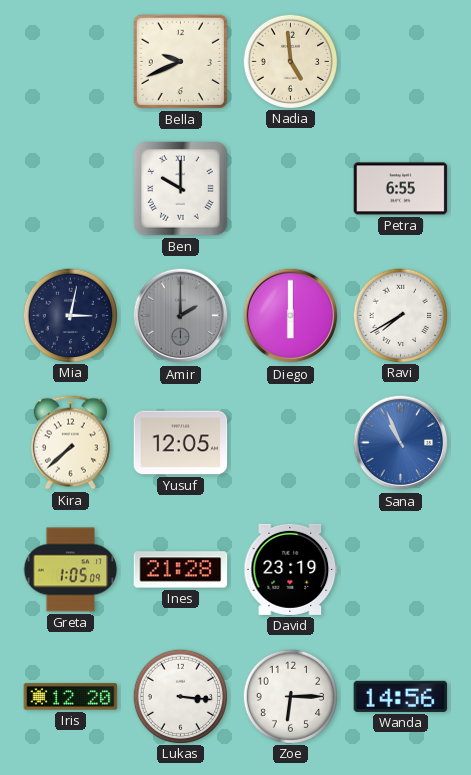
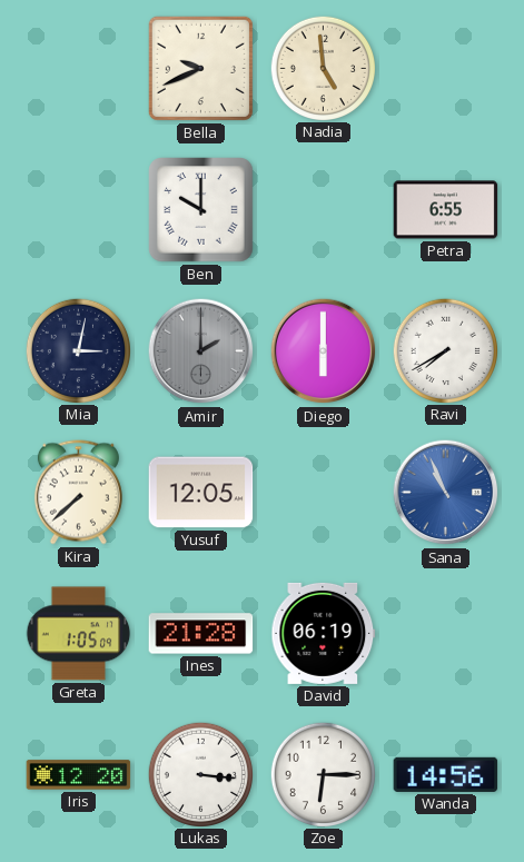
David: 23:19 -> 06:19 (324, 633)
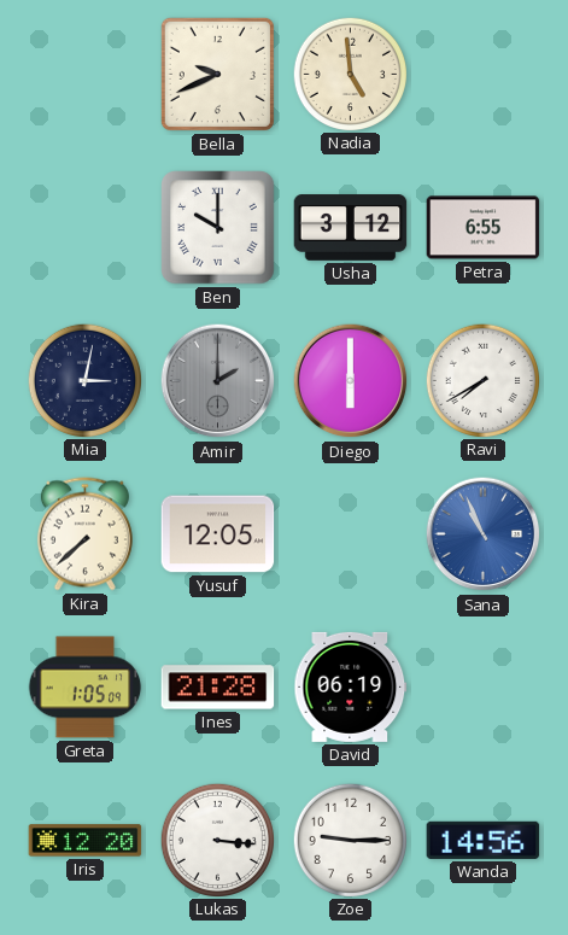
Usha: none -> 3:12 (351, 228)
Zoe: 6:15 -> 9:15 (350, 840)
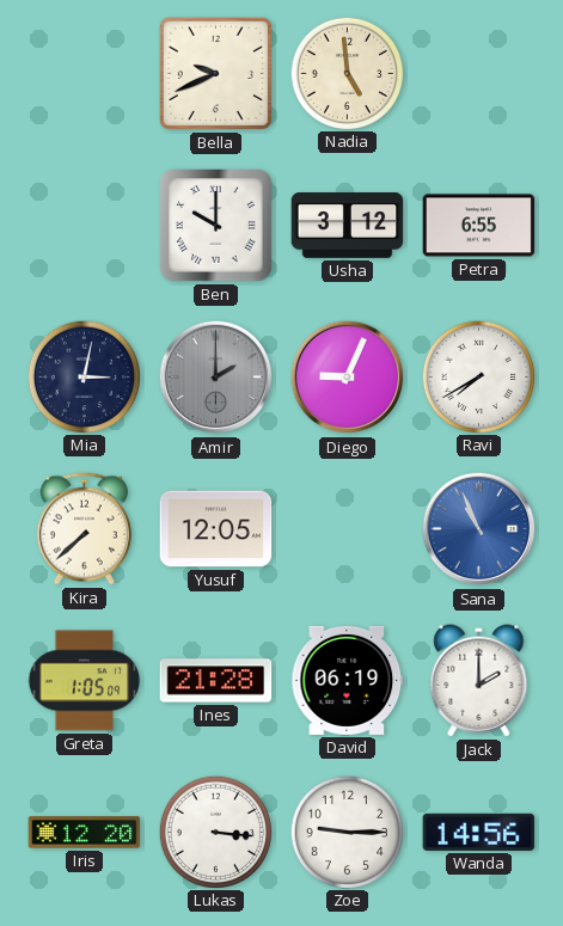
Diego: 6:00 -> 9:04 (348, 378)
Jack: none -> 2:00 (479, 681)
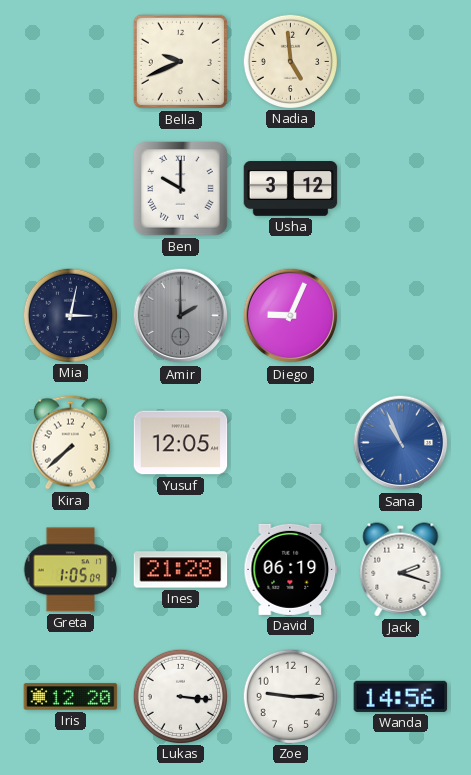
Petra: 6:55 -> none (479, 226)
Ravi: 7:40 -> none (478, 376)
Jack: 2:00 -> 2:18 (401, 570)
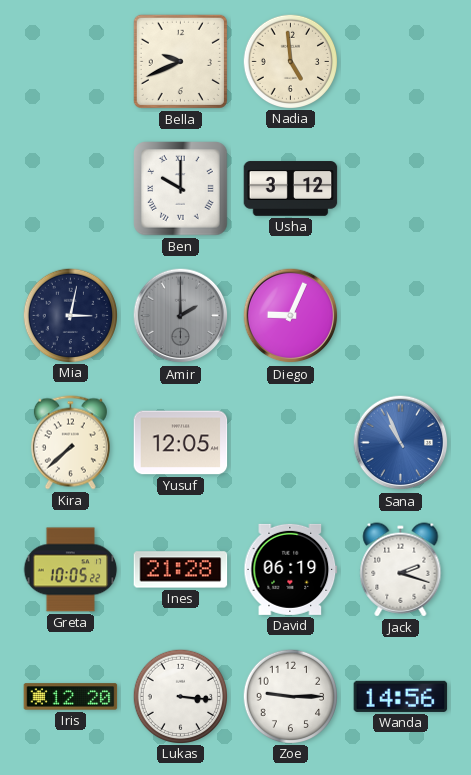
Greta: 1:05 -> 10:05 (71, 570)
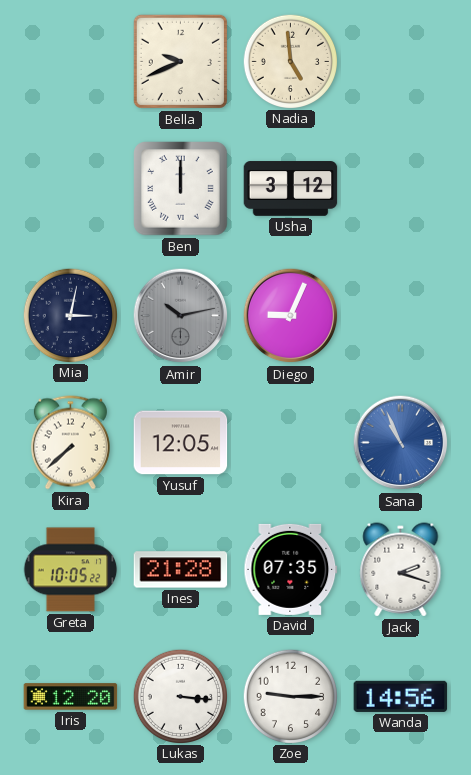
Ben: 10:00 -> 12:00 (181, 189)
Amir: 2:00 -> 10:13 (181, 316)
David: 06:19 -> 07:35 (291, 569)
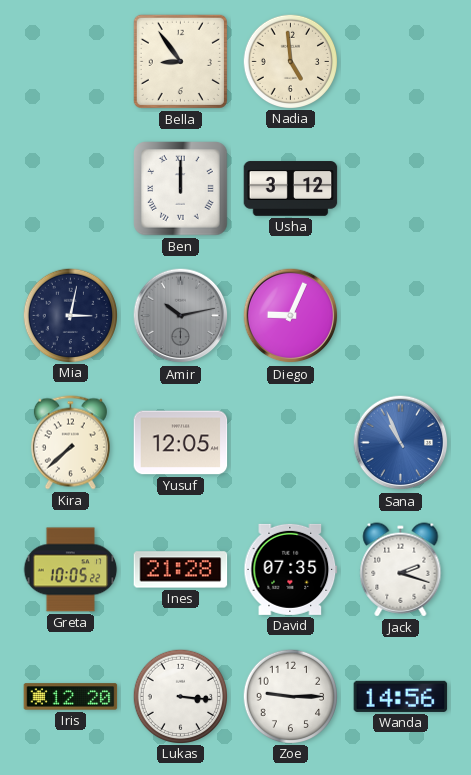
Bella: 9:41 -> 8:54 (180, 61)
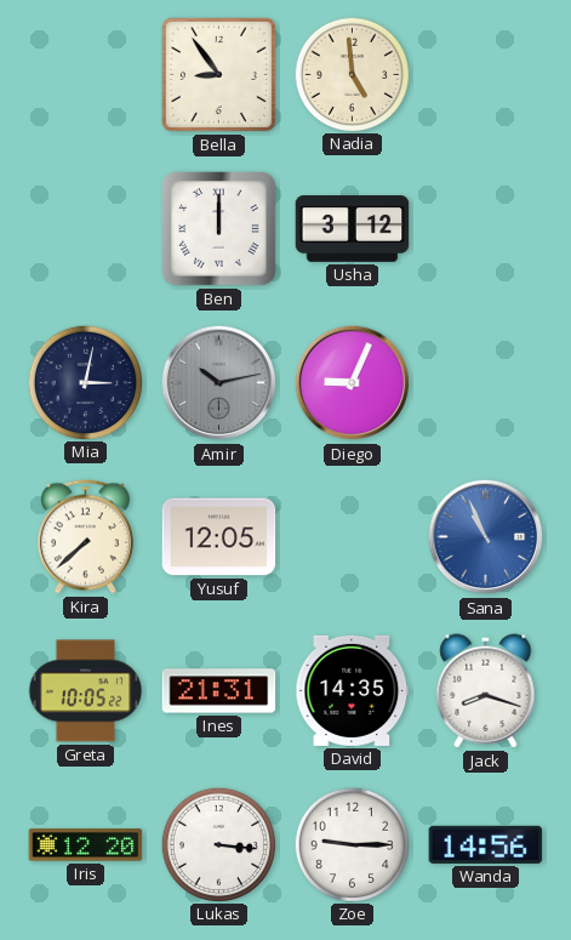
Ines: 21:28 -> 21:31 (219, 691)
David: 07:35 -> 14:35 (353, 690)
Jack: 2:18 -> 8:18 (486, 691)
